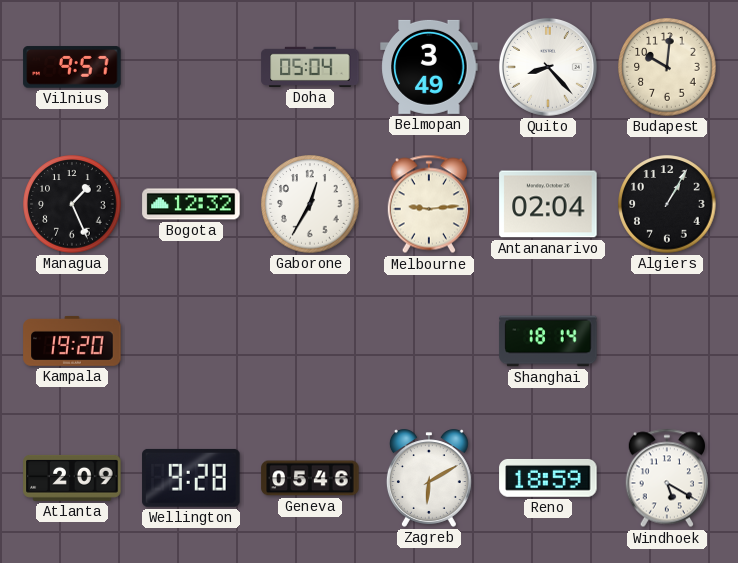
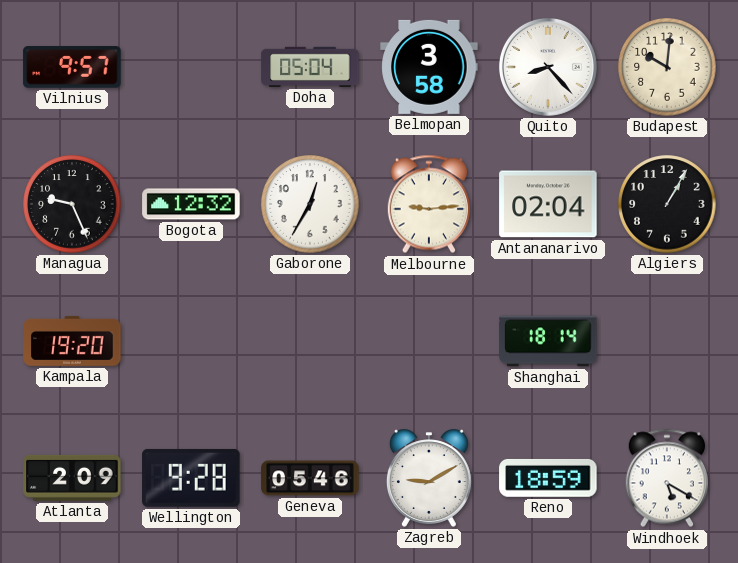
Belmopan: 3:49 -> 3:58 (429, 67)
Managua: 1:26 -> 9:26 (72, 204)
Zagreb: 6:10 -> 9:10 (429, 478)
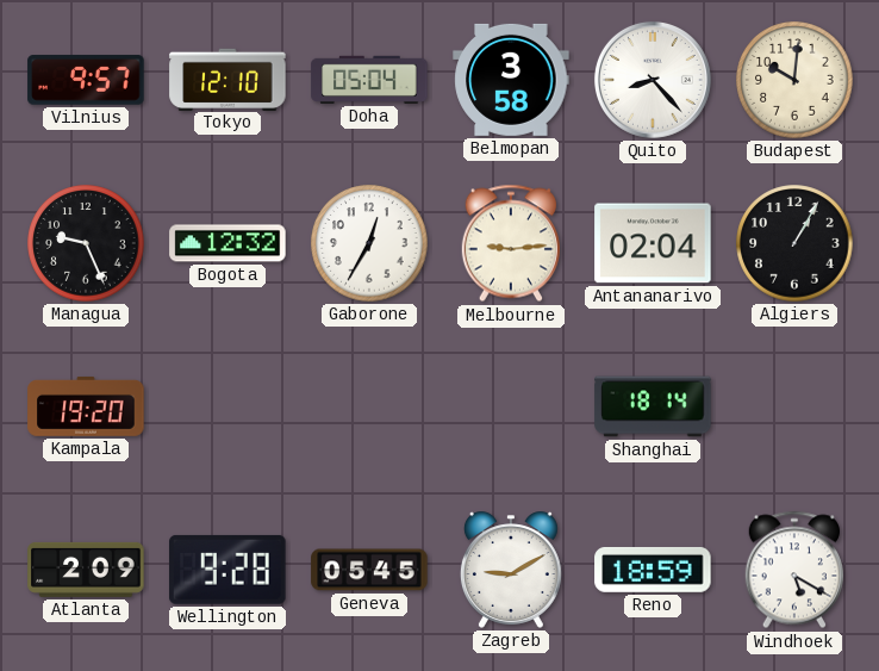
Tokyo: none -> 12:10 (227, 79)
Geneva: 05:46 -> 05:45 (369, 570)
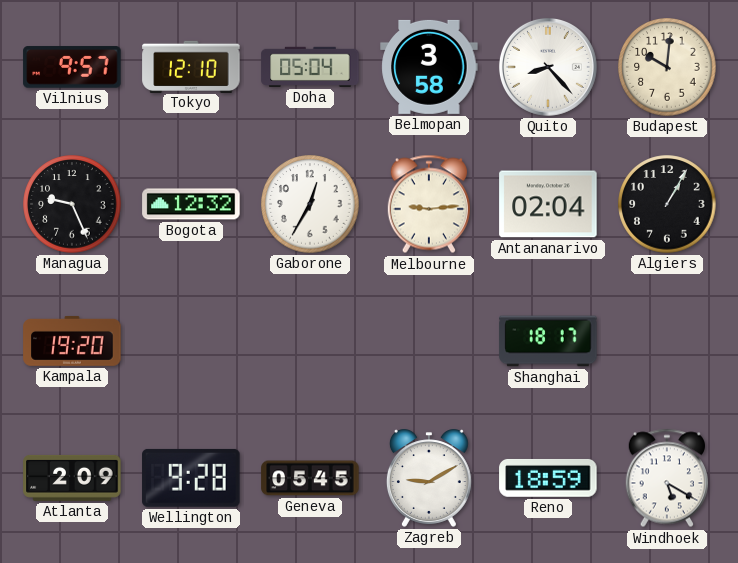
Shanghai: 18:14 -> 18:17 (548, 341)
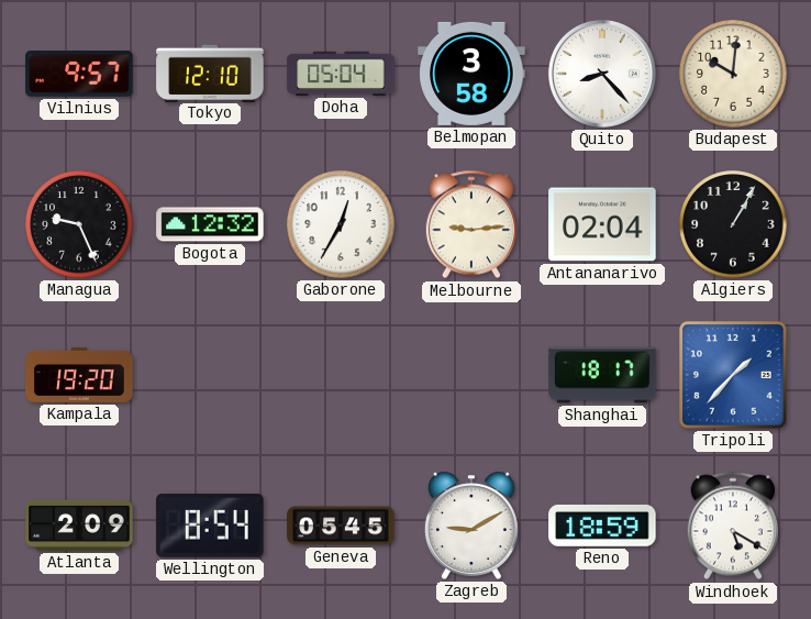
Tripoli: none -> 1:37 (734, 376)
Wellington: 9:28 -> 8:54 (210, 526)
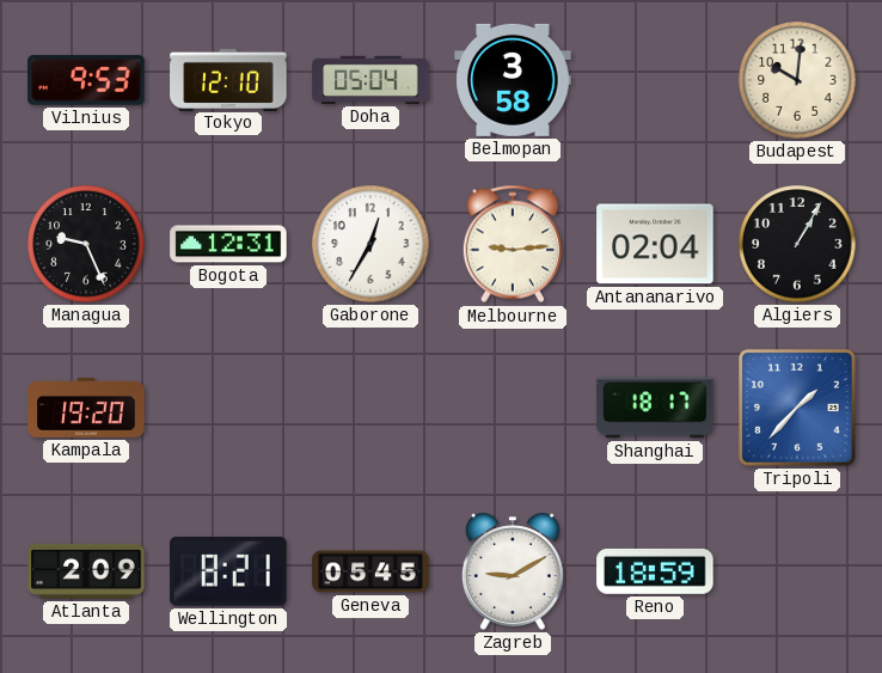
Vilnius: 9:57 -> 9:53 (86, 80)
Quito: 8:23 -> none (602, 74)
Bogota: 12:32 -> 12:31 (228, 244)
Wellington: 8:54 -> 8:21 (228, 571)
Windhoek: 5:20 -> none (733, 526)
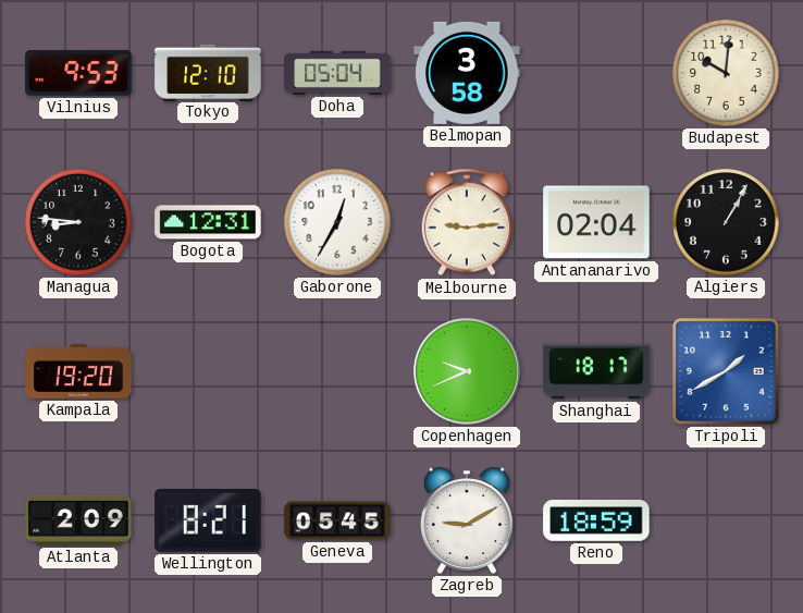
Managua: 9:26 -> 8:46 (78, 222)
Copenhagen: none -> 9:41 (467, 371)
Tripoli: 1:37 -> 1:40 (727, 372)
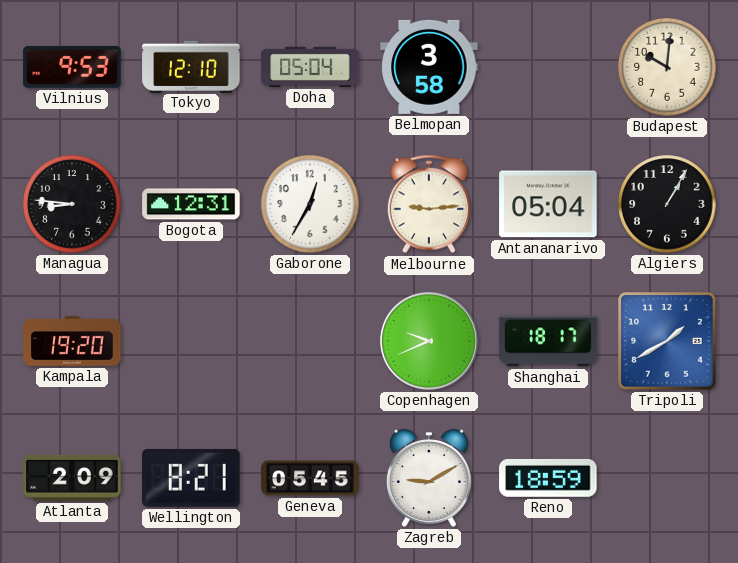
Antananarivo: 02:04 -> 05:04 (548, 204)
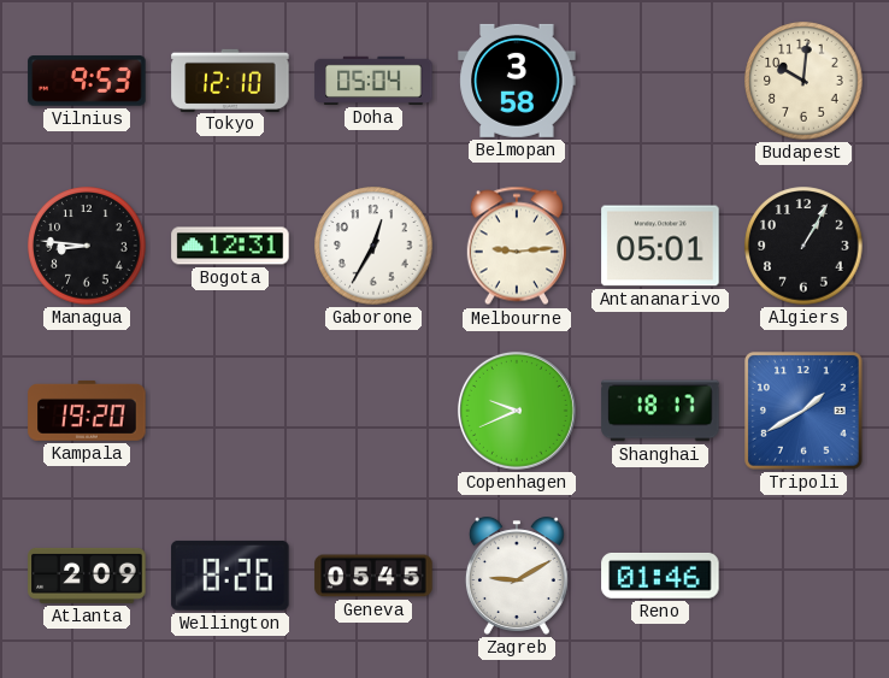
Antananarivo: 05:04 -> 05:01 (660, 246)
Wellington: 8:21 -> 8:26 (230, 576)
Reno: 18:59 -> 01:46 (660, 576)
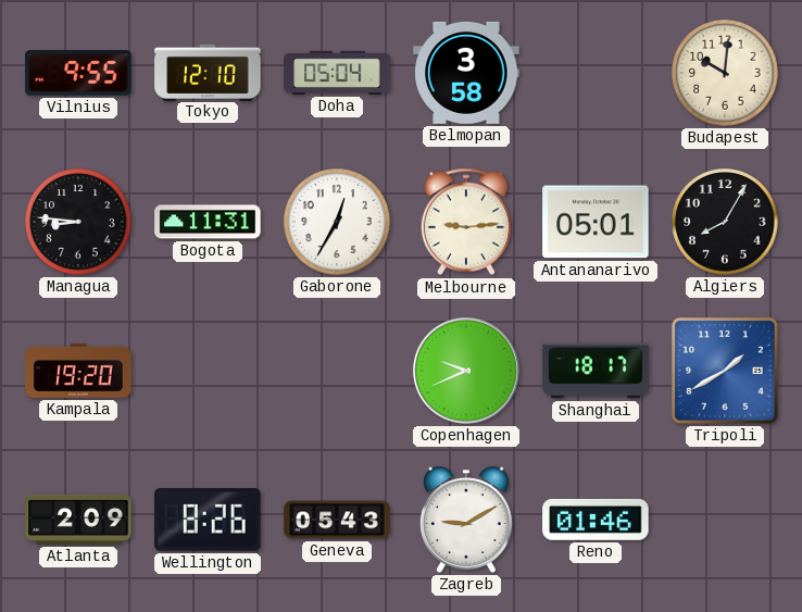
Vilnius: 9:53 -> 9:55 (78, 73)
Bogota: 12:31 -> 11:31 (208, 222)
Algiers: 1:05 -> 8:05 (725, 222)
Geneva: 05:45 -> 05:43 (337, 520)
